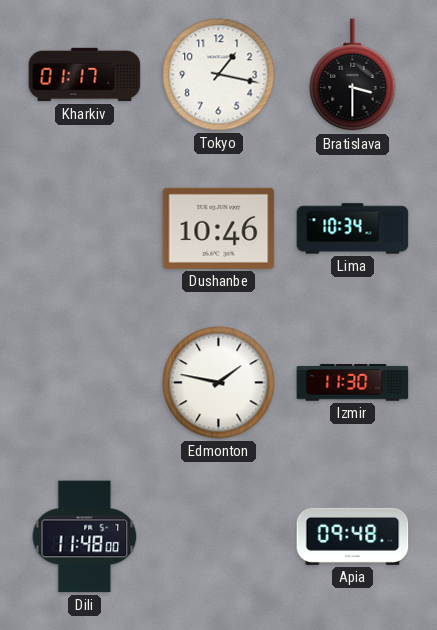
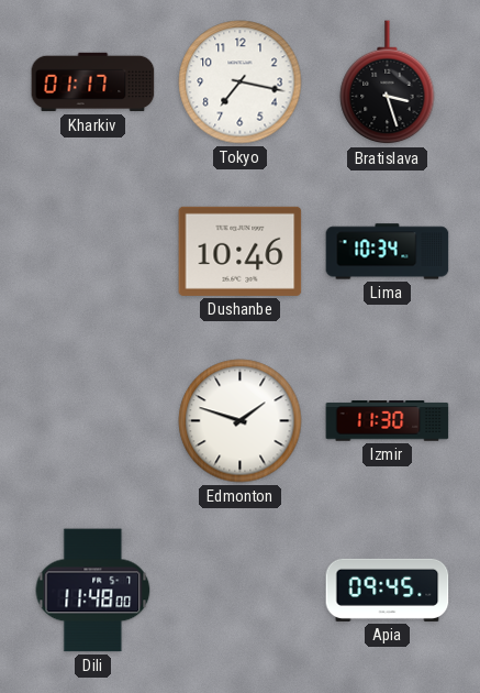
Tokyo: 1:17 -> 7:17 (241, 82)
Bratislava: 3:30 -> 3:27 (388, 82)
Edmonton: 1:47 -> 1:48 (241, 421)
Apia: 09:48 -> 09:45 (388, 590)
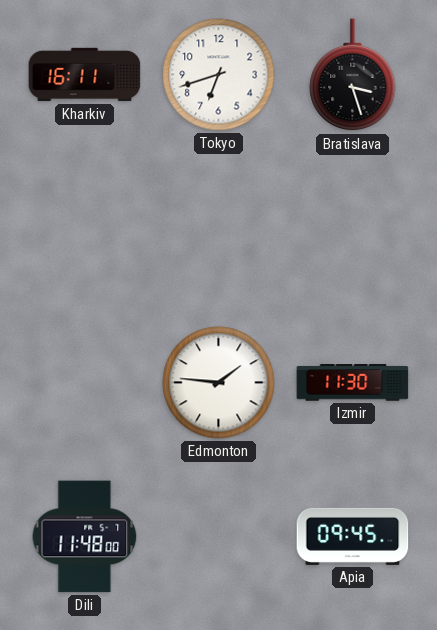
Kharkiv: 01:17 -> 16:11 (85, 75)
Tokyo: 7:17 -> 6:42 (219, 75)
Dushanbe: 10:46 -> none (241, 251)
Lima: 10:34 -> none (388, 252)
Edmonton: 1:48 -> 1:46 (219, 383)
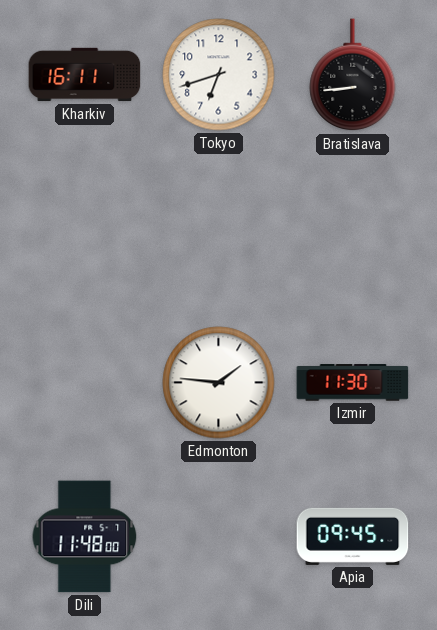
Bratislava: 3:27 -> 8:44 (353, 75)
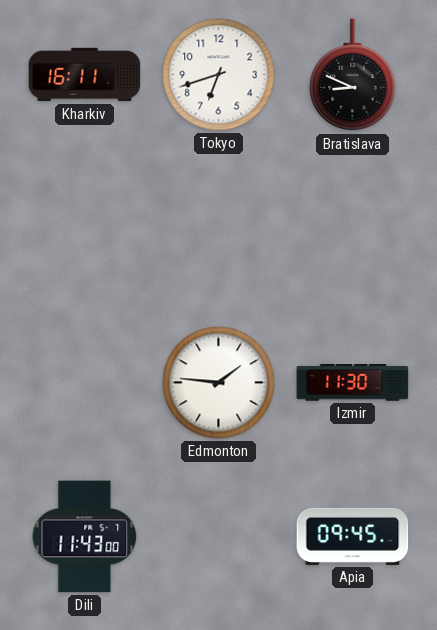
Bratislava: 8:44 -> 8:49 (353, 75)
Dili: 11:48 -> 11:43 (85, 537)
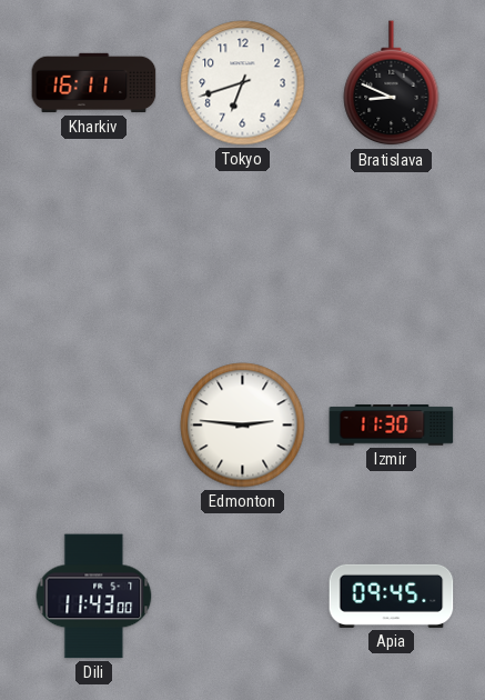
Edmonton: 1:46 -> 2:46 (243, 426)
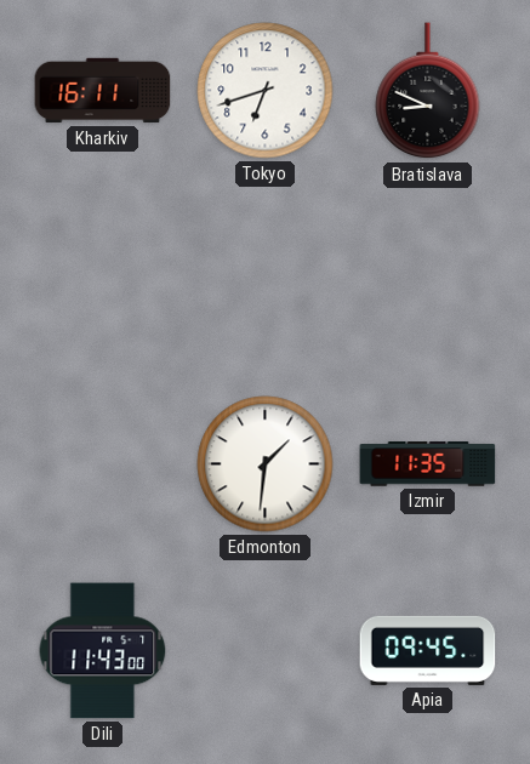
Edmonton: 2:46 -> 1:31 (266, 464)
Izmir: 11:30 -> 11:35 (428, 464)
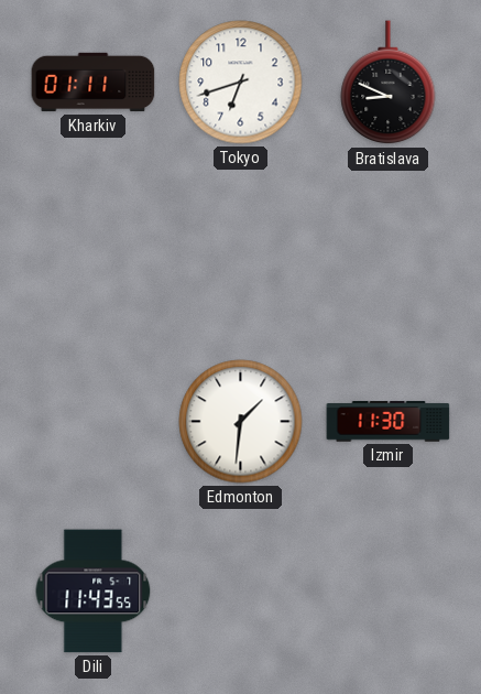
Kharkiv: 16:11 -> 01:11 (94, 83)
Izmir: 11:35 -> 11:30 (389, 422)
Dili: 11:43:00 -> 11:43:55 (94, 592)
Apia: 09:45 -> none (428, 650)
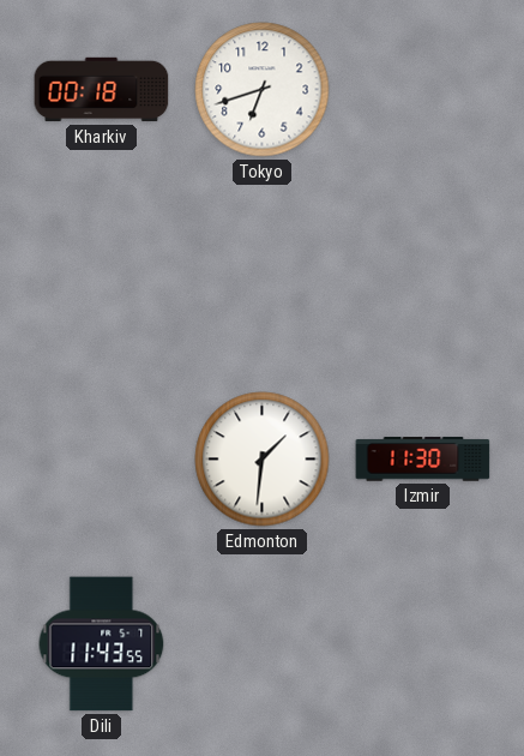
Kharkiv: 01:11 -> 00:18 (102, 90)
Bratislava: 8:49 -> none (389, 83)
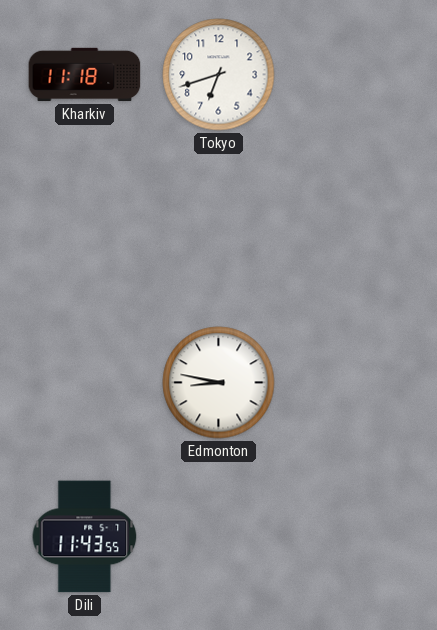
Kharkiv: 00:18 -> 11:18 (85, 75)
Edmonton: 1:31 -> 8:47 (219, 383)
Izmir: 11:30 -> none (423, 460)
